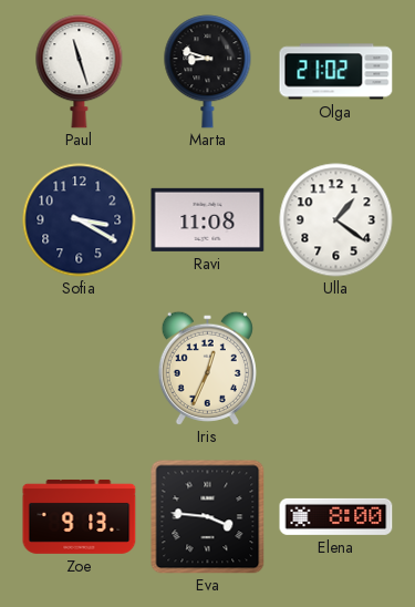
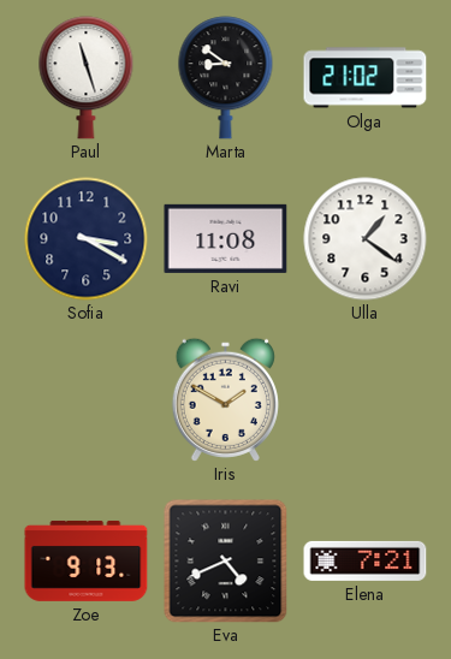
Marta: 8:48 -> 8:51 (226, 78)
Iris: 12:34 -> 1:50 (225, 399)
Eva: 3:46 -> 4:41 (226, 562)
Elena: 8:00 -> 7:21 (366, 560)
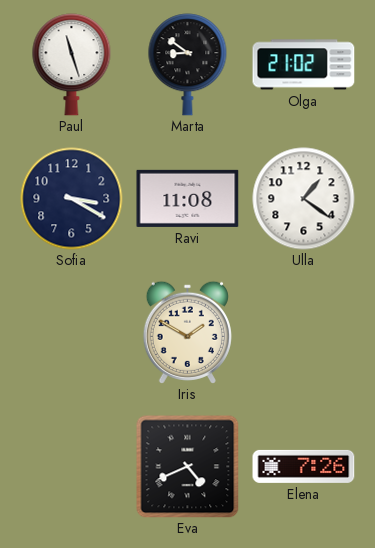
Zoe: 9:13 -> none (87, 560)
Elena: 7:21 -> 7:26 (304, 466)
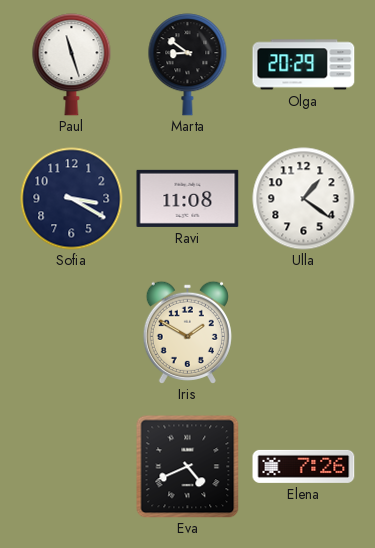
Olga: 21:02 -> 20:29 (304, 65)
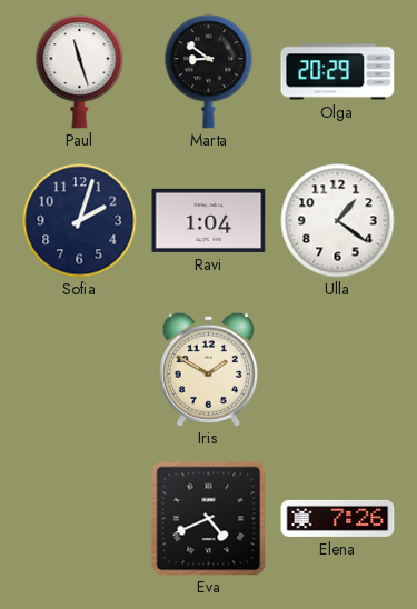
Sofia: 3:20 -> 2:03 (80, 221)
Ravi: 11:08 -> 1:04 (209, 220)
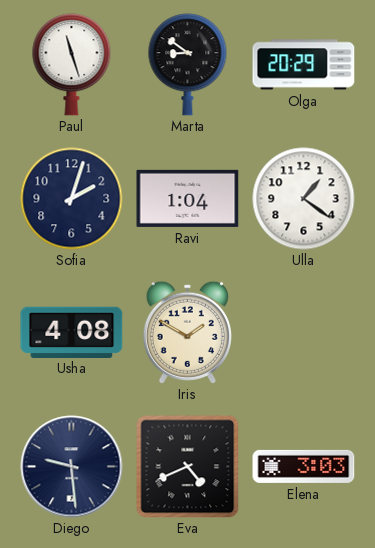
Usha: none -> 4:08 (72, 332)
Diego: none -> 9:29 (72, 467)
Elena: 7:26 -> 3:03 (304, 466)
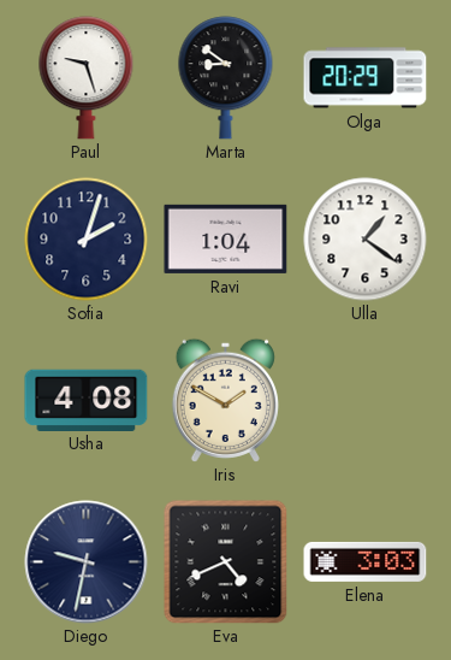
Paul: 11:27 -> 9:27 (87, 78)
Diego: 9:29 -> 9:32 (87, 562)
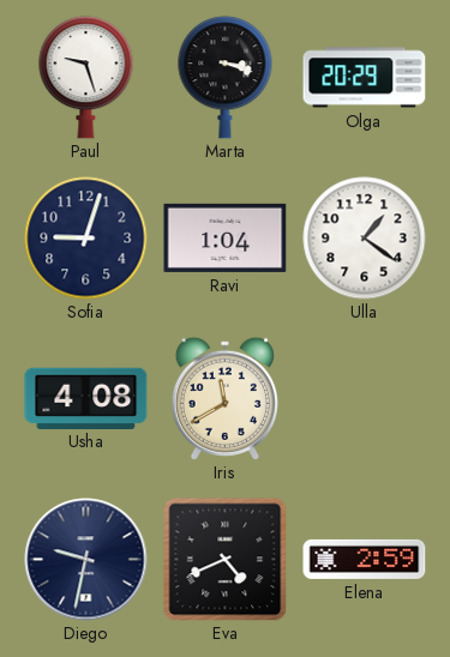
Marta: 8:51 -> 3:18 (226, 78)
Sofia: 2:03 -> 9:03 (86, 239)
Iris: 1:50 -> 11:40 (224, 398)
Elena: 3:03 -> 2:59 (365, 559)
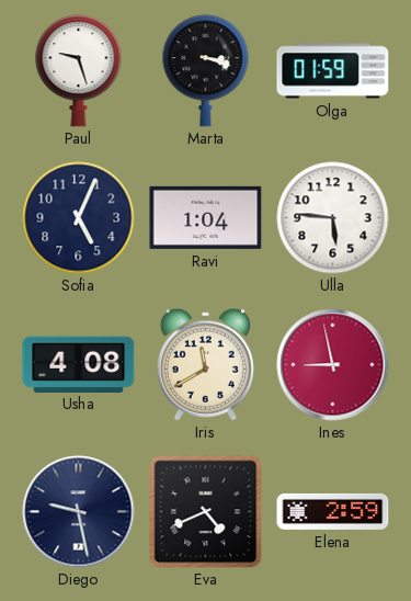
Olga: 20:29 -> 01:59 (333, 71)
Sofia: 9:03 -> 5:04 (79, 218)
Ulla: 1:21 -> 5:46 (333, 218)
Ines: none -> 8:58 (333, 365)
Diego: 9:32 -> 9:28 (79, 512)
